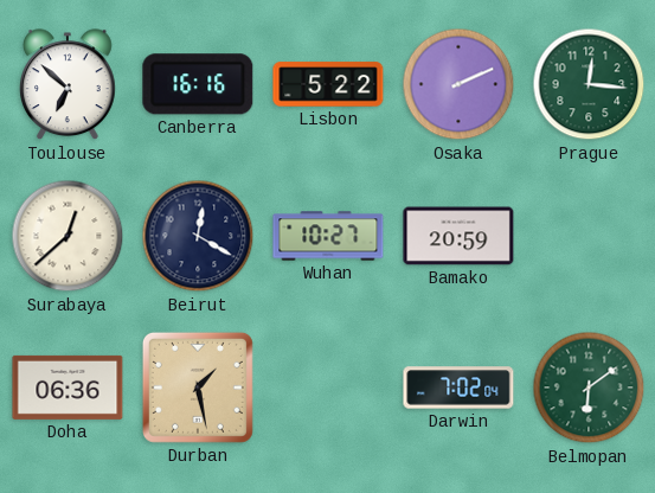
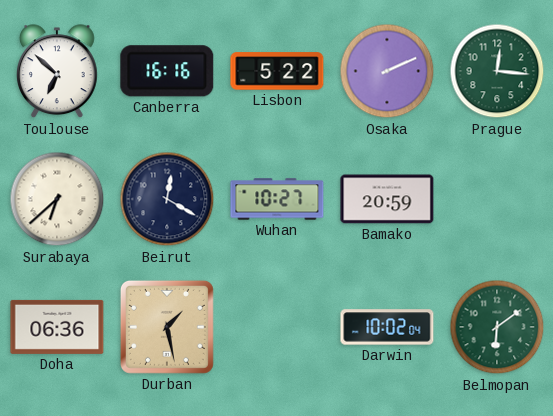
Surabaya: 12:38 -> 6:38 (57, 199)
Darwin: 7:02 -> 10:02 (387, 327)
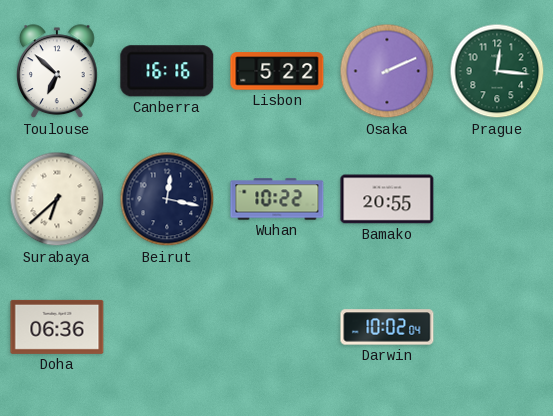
Beirut: 12:20 -> 12:17 (167, 199)
Wuhan: 10:27 -> 10:22 (277, 199)
Bamako: 20:59 -> 20:55 (387, 199)
Durban: 1:28 -> none (167, 327)
Belmopan: 6:09 -> none (497, 327)
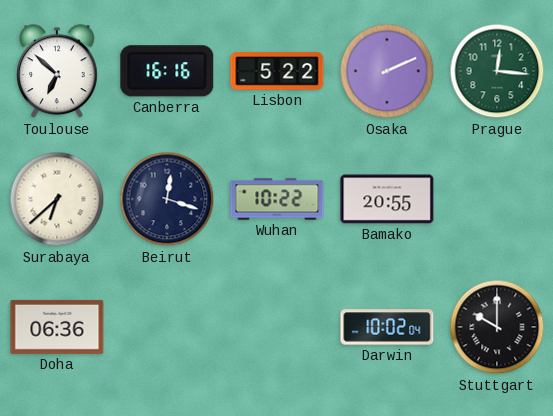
Beirut: 12:17 -> 12:18 (167, 199)
Stuttgart: none -> 10:00 (497, 327)
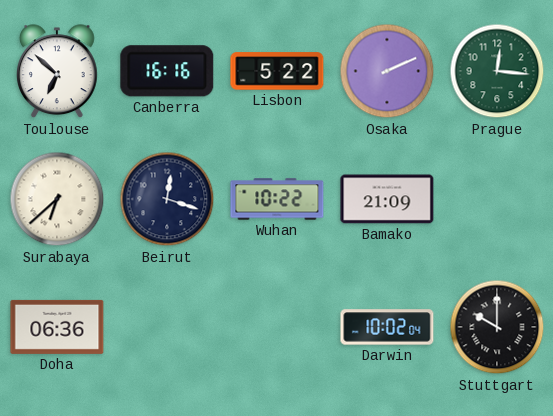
Bamako: 20:55 -> 21:09 (387, 199)
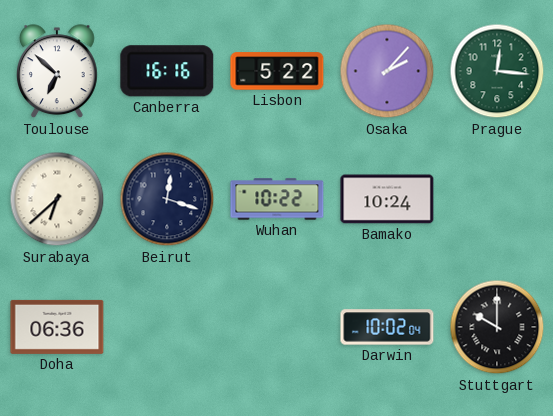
Osaka: 2:11 -> 2:07 (387, 71)
Bamako: 21:09 -> 10:24 (387, 199)
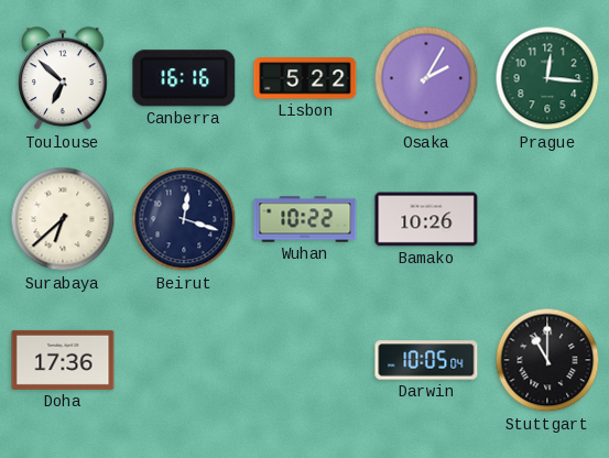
Osaka: 2:07 -> 2:05 (426, 78)
Bamako: 10:24 -> 10:26 (426, 219)
Doha: 06:36 -> 17:36 (63, 360)
Darwin: 10:02 -> 10:05 (426, 360)
Stuttgart: 10:00 -> 11:00 (547, 360)
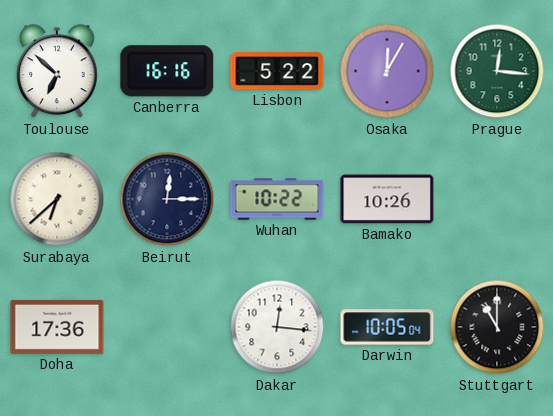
Osaka: 2:05 -> 12:05 (387, 71)
Beirut: 12:18 -> 12:15 (167, 199)
Dakar: none -> 12:16 (277, 327)
